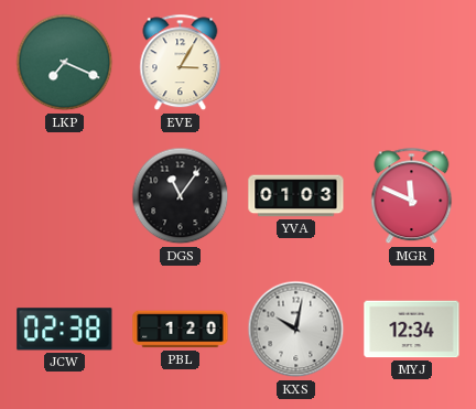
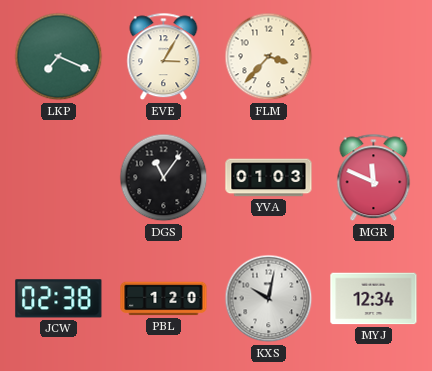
FLM: none -> 3:37 (269, 57)
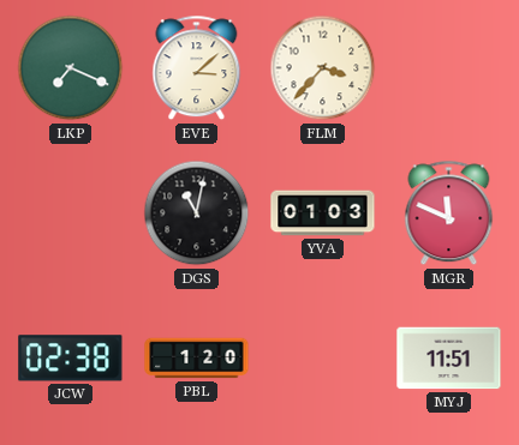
EVE: 3:05 -> 3:08 (197, 68)
DGS: 11:06 -> 11:02 (197, 214)
KXS: 10:02 -> none (269, 299)
MYJ: 12:34 -> 11:51 (449, 359)
